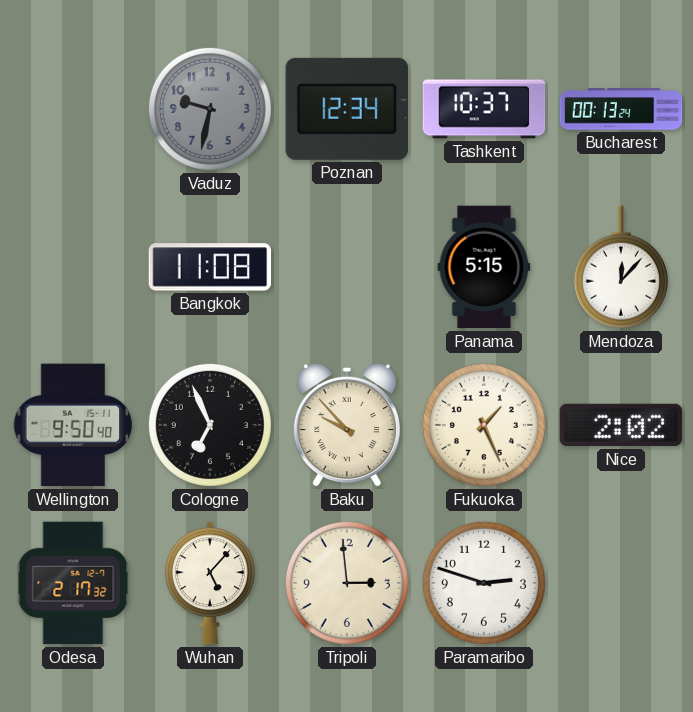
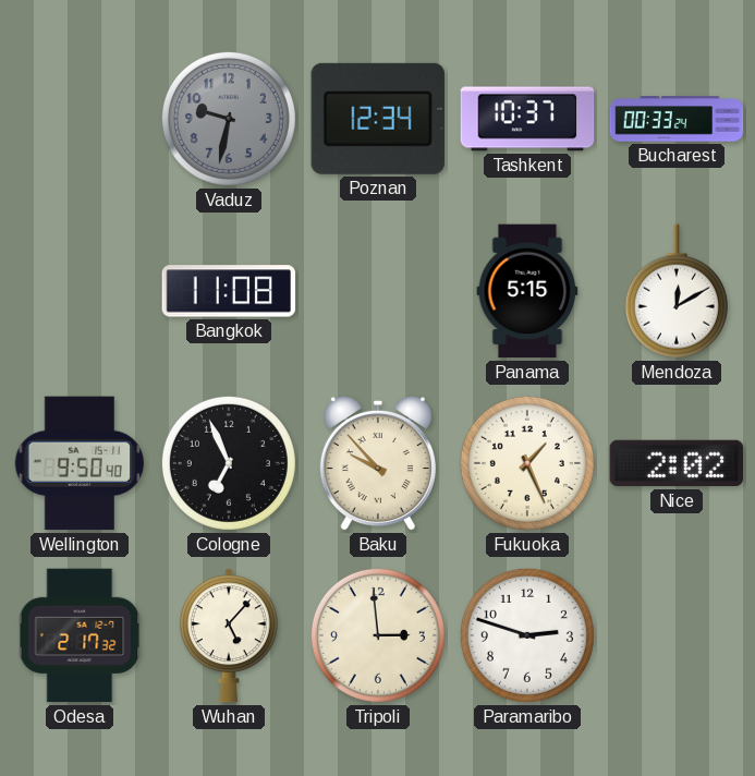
Bucharest: 00:13 -> 00:33 (677, 119)
Mendoza: 12:07 -> 12:10 (677, 291)
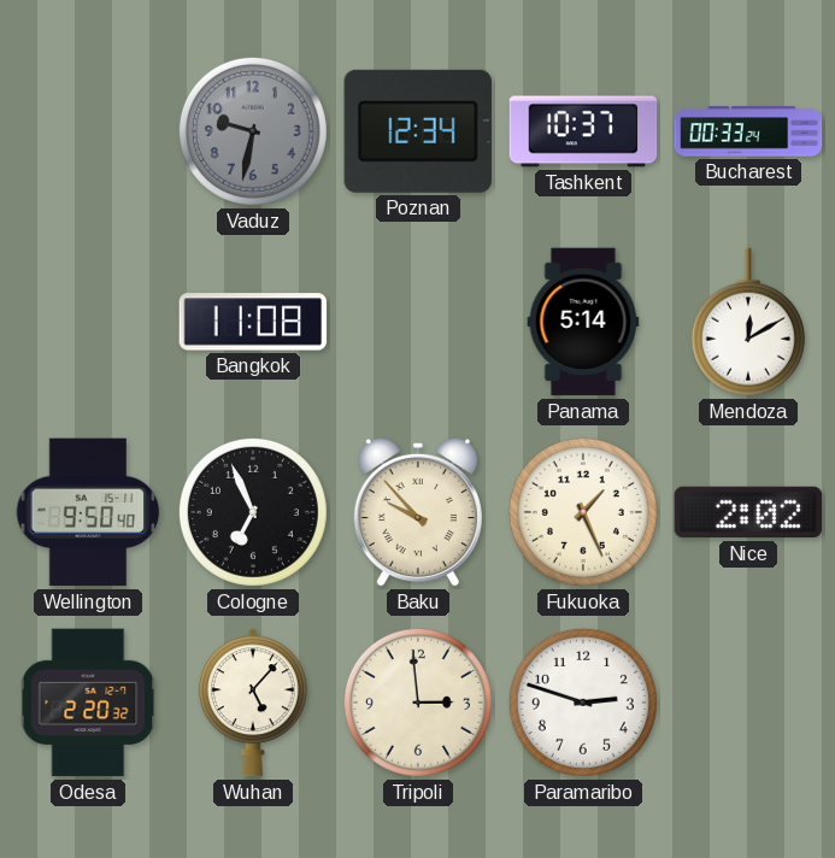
Panama: 5:15 -> 5:14 (583, 322)
Odesa: 2:17 -> 2:20 (88, 703)
